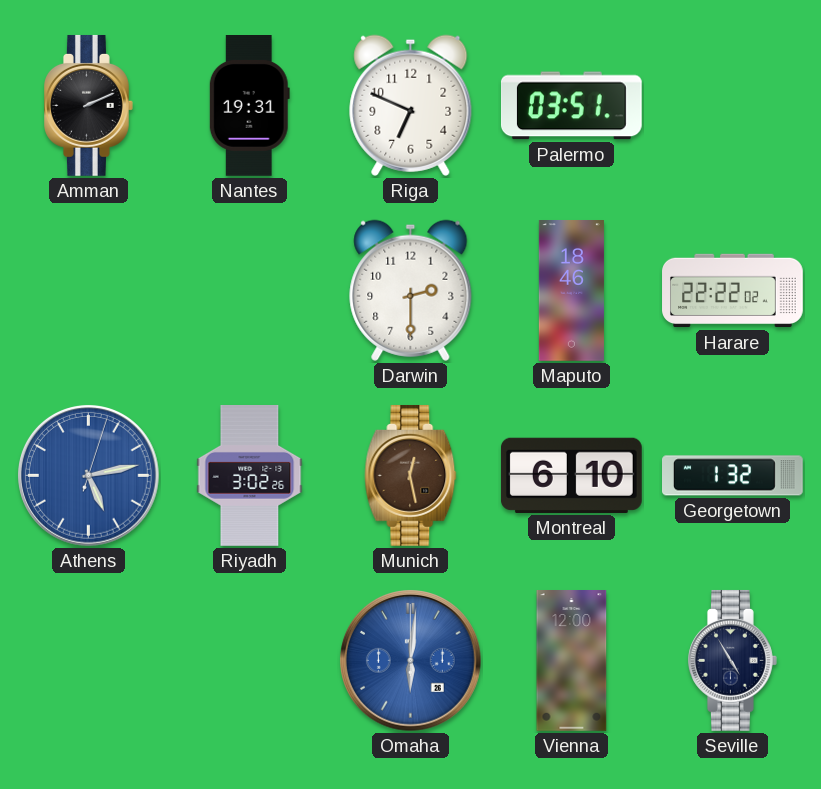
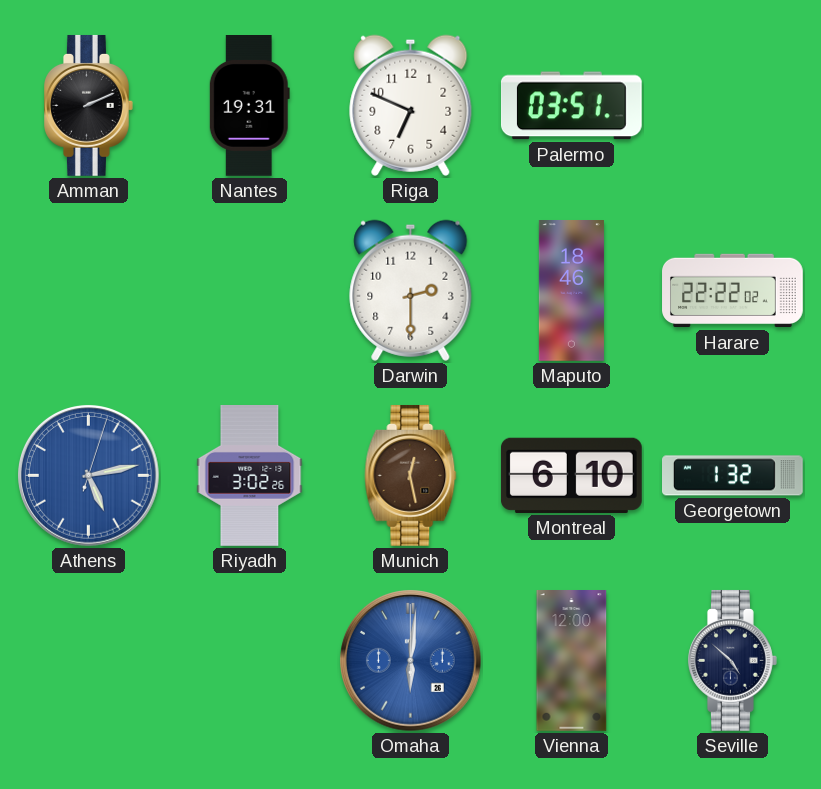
Seville: 4:55 -> 4:52 (733, 660)
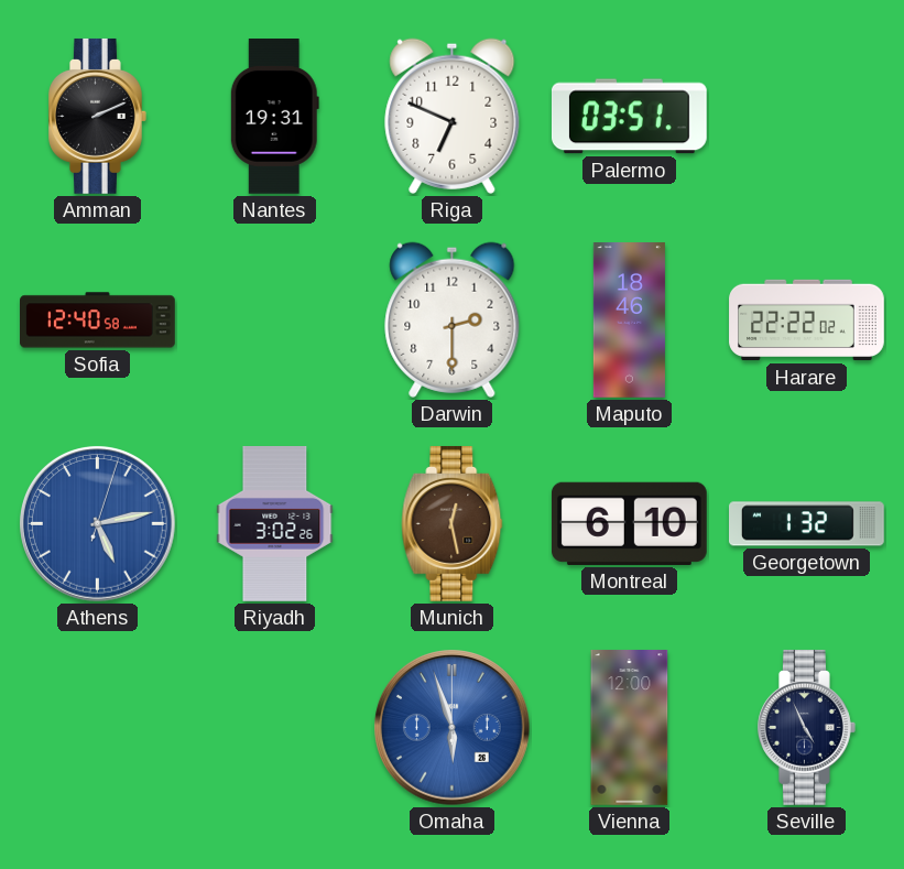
Sofia: none -> 12:40 (98, 321)
Omaha: 6:01 -> 5:57 (453, 728)
Seville: 4:52 -> 4:56 (807, 727)
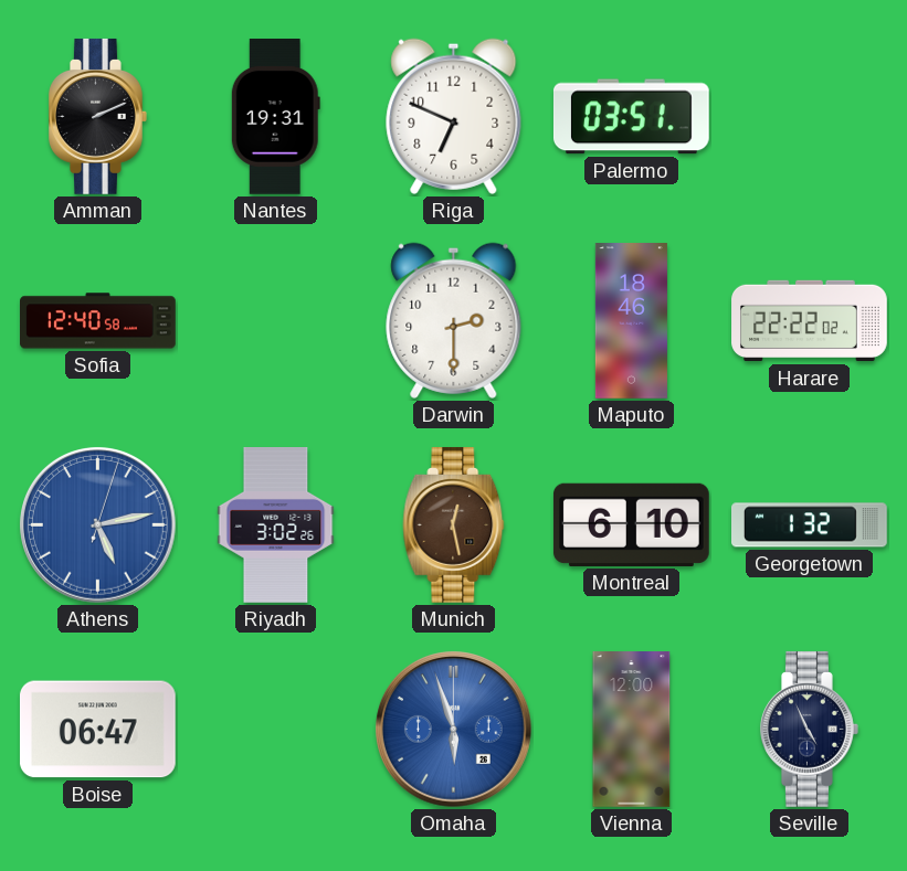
Boise: none -> 06:47 (97, 730)
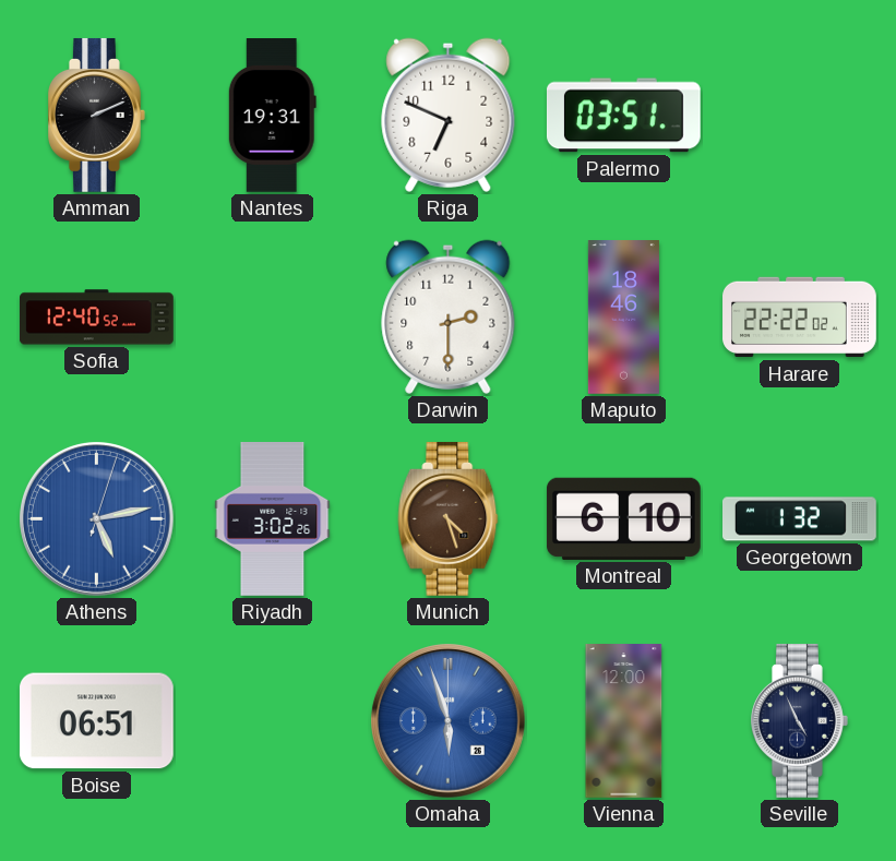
Sofia: 12:40:58 -> 12:40:52 (97, 318)
Munich: 12:28 -> 4:27 (449, 518)
Boise: 06:47 -> 06:51 (96, 721)
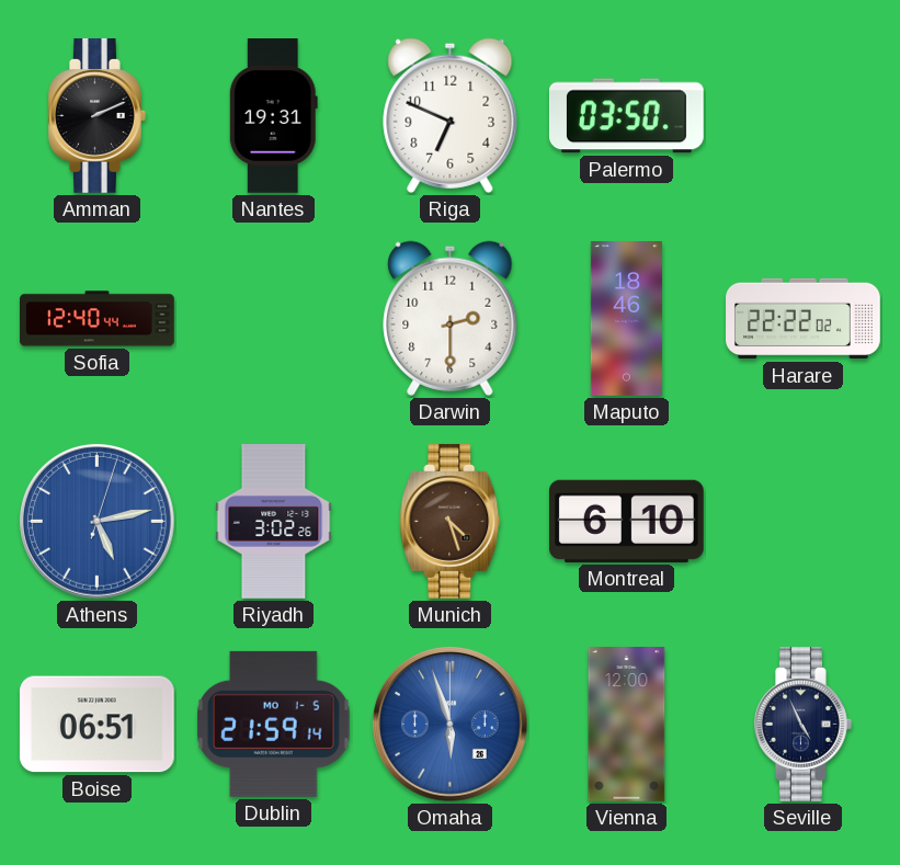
Palermo: 03:51 -> 03:50 (626, 116)
Sofia: 12:40:52 -> 12:40:44 (98, 319)
Georgetown: 1:32 -> none (800, 519)
Dublin: none -> 21:59 (274, 724)
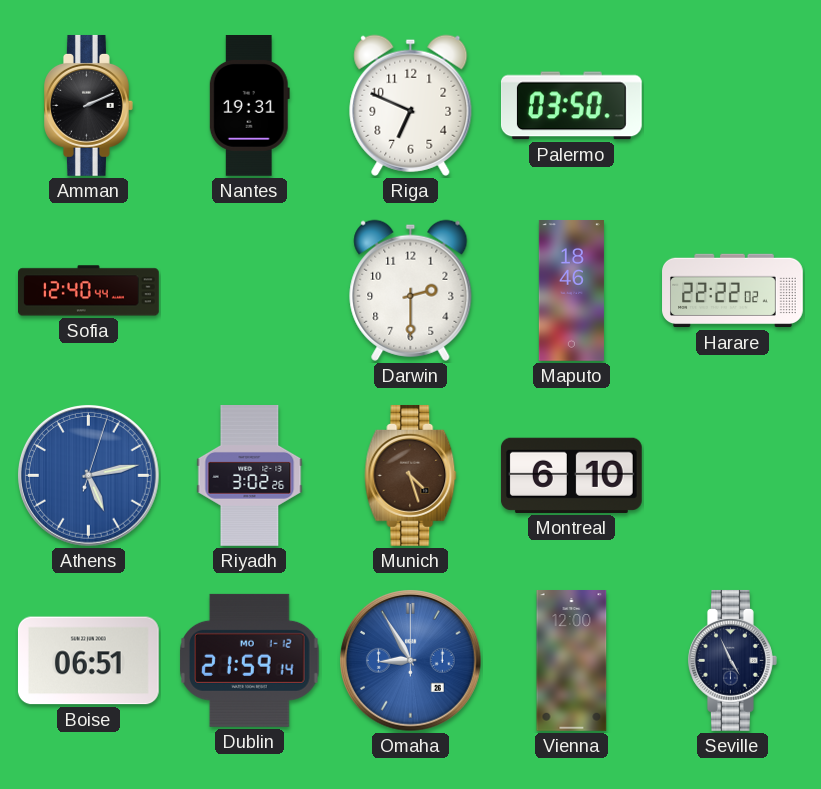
Dublin date: MO 1-5 -> MO 1-12 (250, 660)
Omaha: 5:57 -> 8:55 (411, 661)
